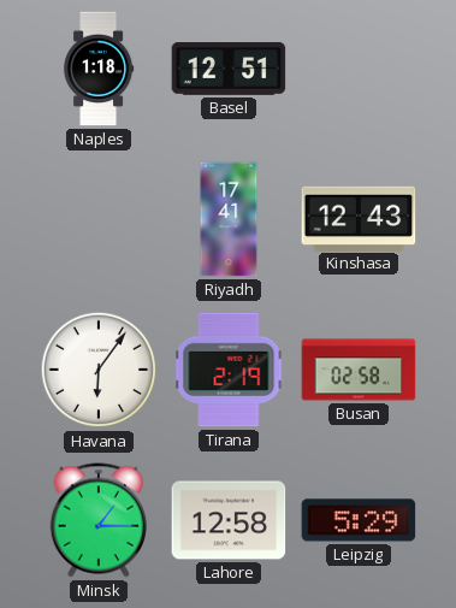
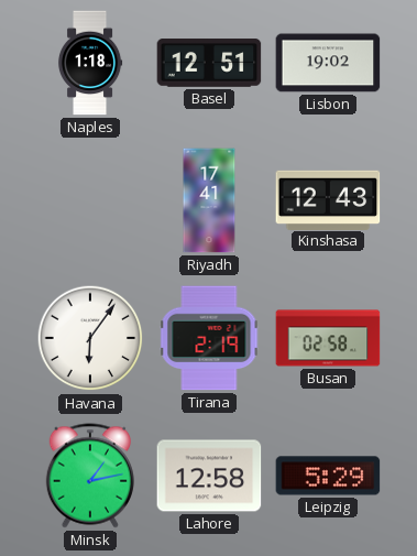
Lisbon: none -> 19:02 (328, 63)
Minsk: 1:15 -> 1:13 (90, 476)
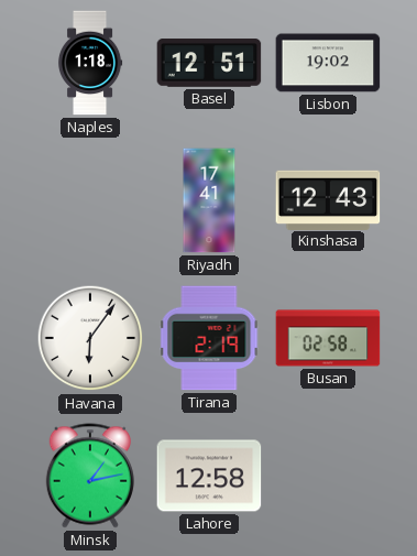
Leipzig: 5:29 -> none (328, 476)
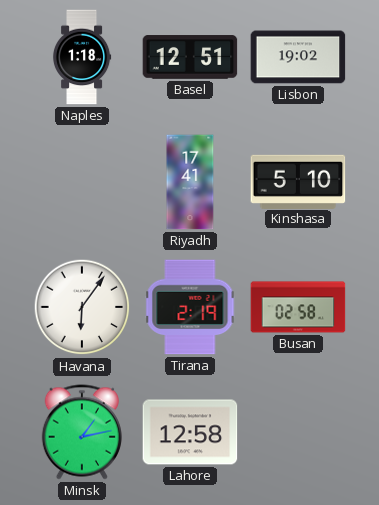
Kinshasa: 12:43 -> 5:10 (298, 181)
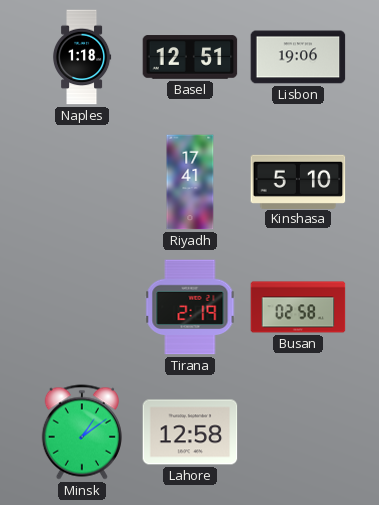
Lisbon: 19:02 -> 19:06 (298, 57)
Havana: 6:06 -> none (82, 307)
Minsk: 1:13 -> 1:09 (82, 432)
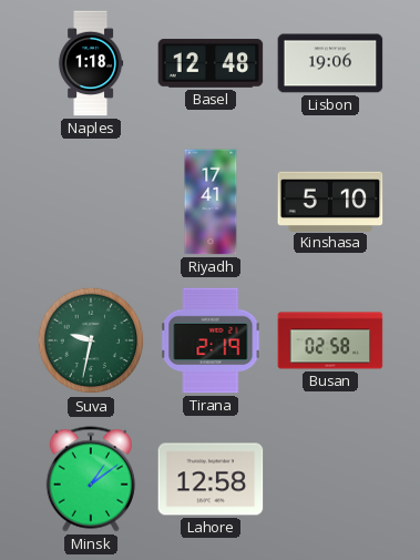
Basel: 12:51 -> 12:48 (211, 63)
Suva: none -> 9:32 (91, 340)
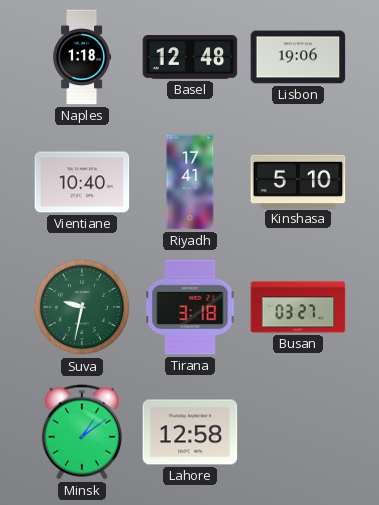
Vientiane: none -> 10:40 (82, 182)
Tirana: 2:19 -> 3:18 (190, 307)
Busan: 02:58 -> 03:27 (298, 307)
